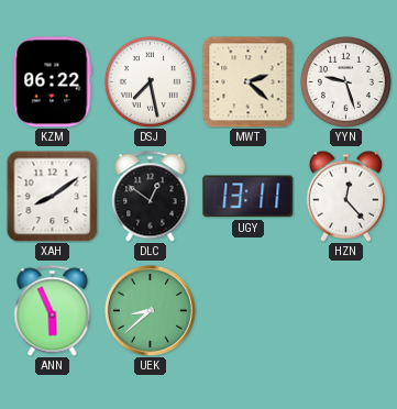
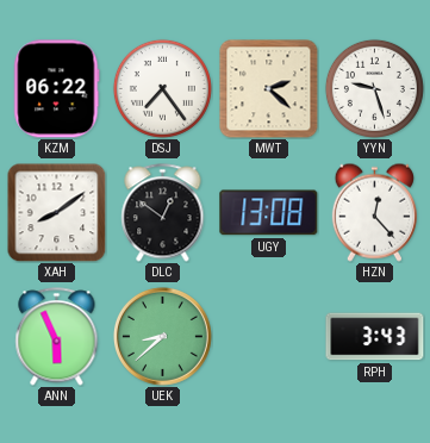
DSJ: 7:28 -> 7:24 (162, 88)
UGY: 13:11 -> 13:08 (269, 213)
RPH: none -> 3:43 (375, 337)
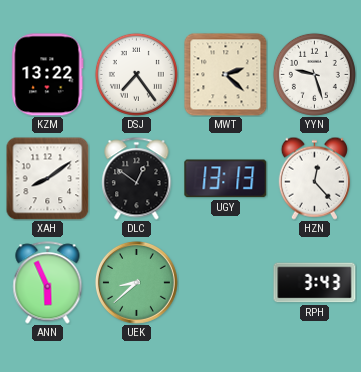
KZM: 06:22 -> 13:22 (48, 75)
UGY: 13:08 -> 13:13 (226, 179)
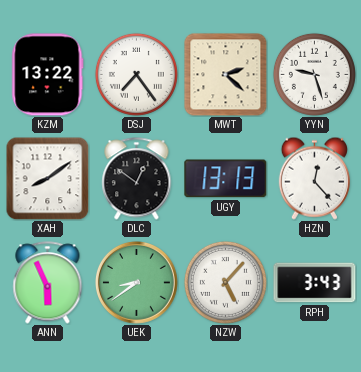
UEK: 8:38 -> 8:39 (137, 283)
NZW: none -> 5:07 (225, 282)
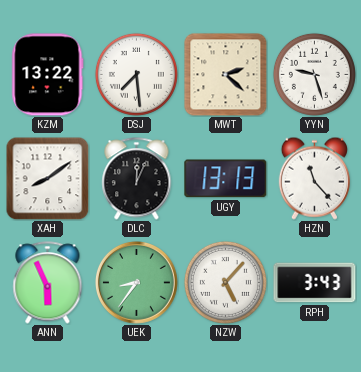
DSJ: 7:24 -> 7:29 (136, 74)
DLC: 12:51 -> 12:04 (137, 179)
HZN: 12:23 -> 11:23 (314, 178)
UEK: 8:39 -> 8:36 (137, 283)
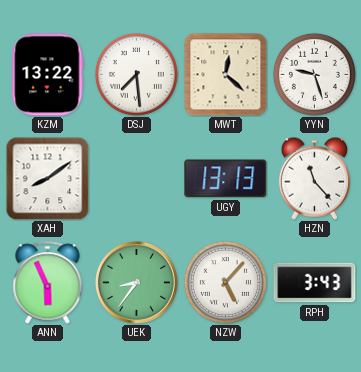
MWT: 2:22 -> 12:22 (226, 75)
DLC: 12:04 -> none (137, 179)
